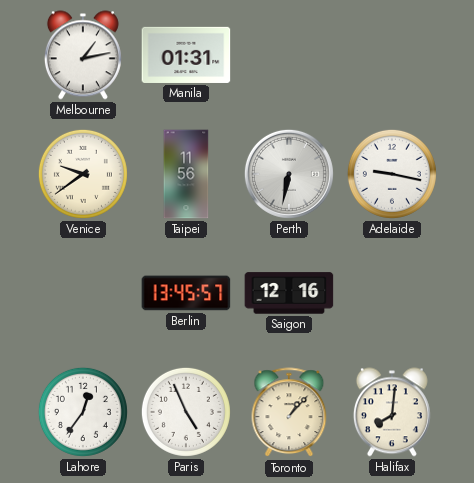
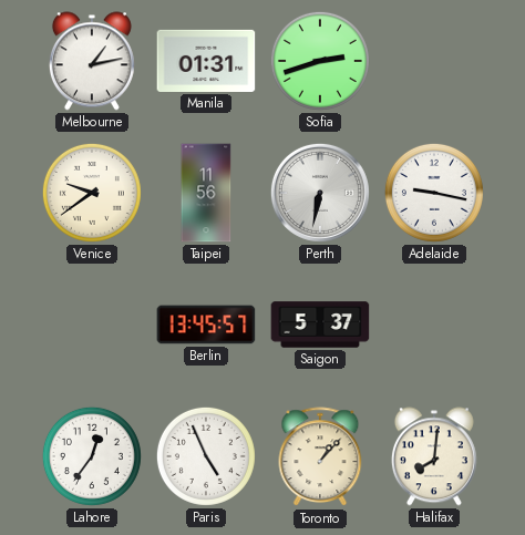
Sofia: none -> 2:42 (320, 61)
Saigon: 12:16 -> 5:37 (320, 325)
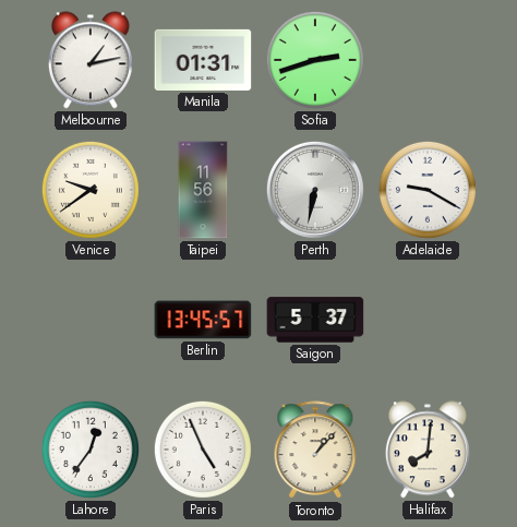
Adelaide: 9:17 -> 9:20 (428, 190)
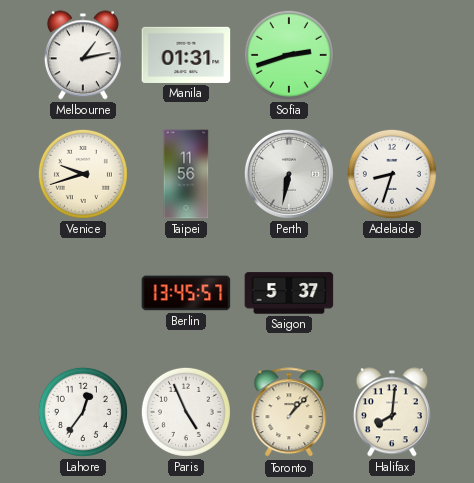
Venice: 9:39 -> 9:42 (83, 174)
Adelaide: 9:20 -> 8:33 (392, 174)
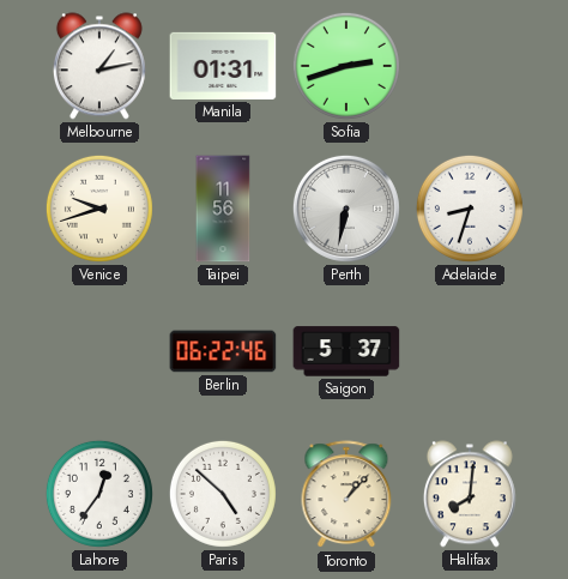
Berlin: 13:45 -> 06:22 (223, 351)
Paris: 4:56 -> 4:52 (223, 494)
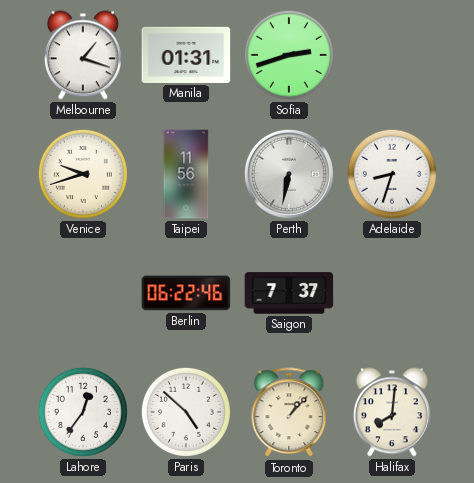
Melbourne: 1:13 -> 1:18 (83, 55)
Saigon: 5:37 -> 7:37 (289, 293)
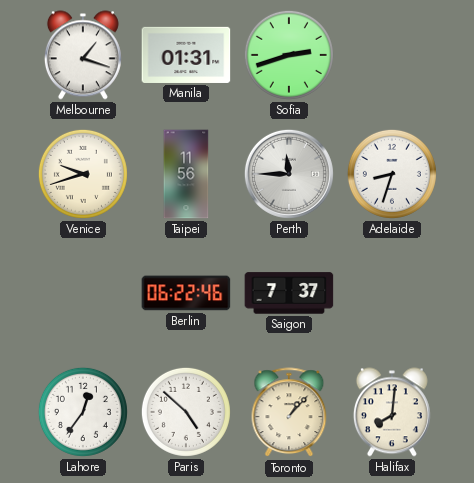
Perth: 6:32 -> 11:45 (289, 174)
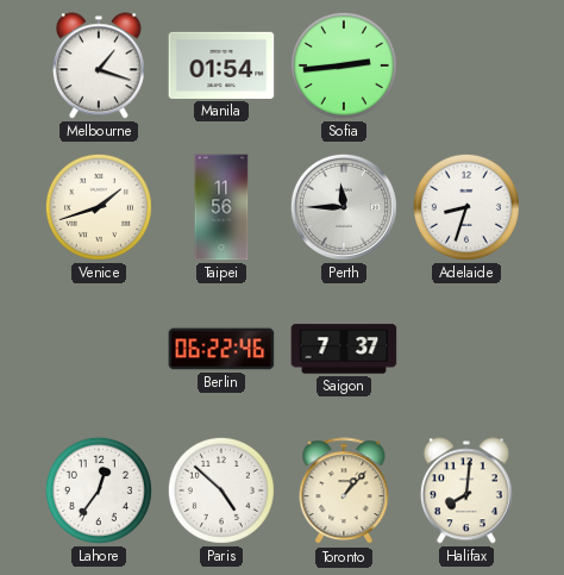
Manila: 01:31 -> 01:54 (221, 65)
Sofia: 2:42 -> 2:44 (344, 65)
Venice: 9:42 -> 1:42 (99, 207)
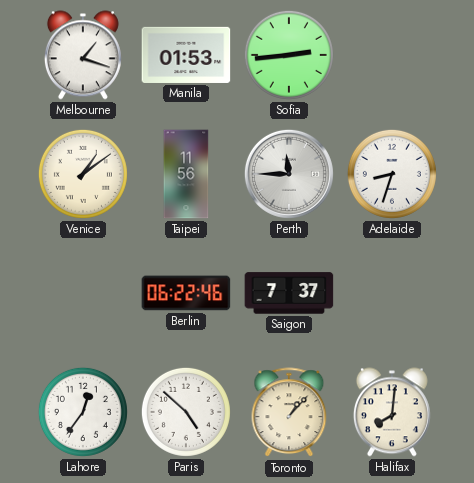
Manila: 01:54 -> 01:53 (186, 55)
Venice: 1:42 -> 1:09 (83, 174)
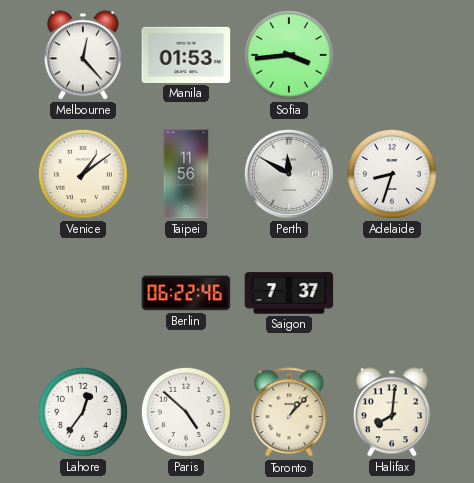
Melbourne: 1:18 -> 12:23 (83, 55)
Sofia: 2:44 -> 3:44 (289, 55)
Perth: 11:45 -> 11:50 (289, 174)
